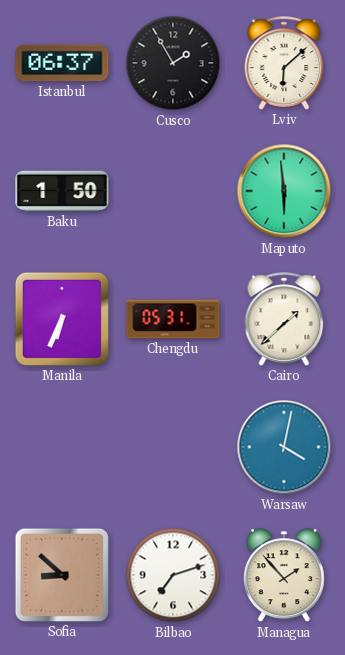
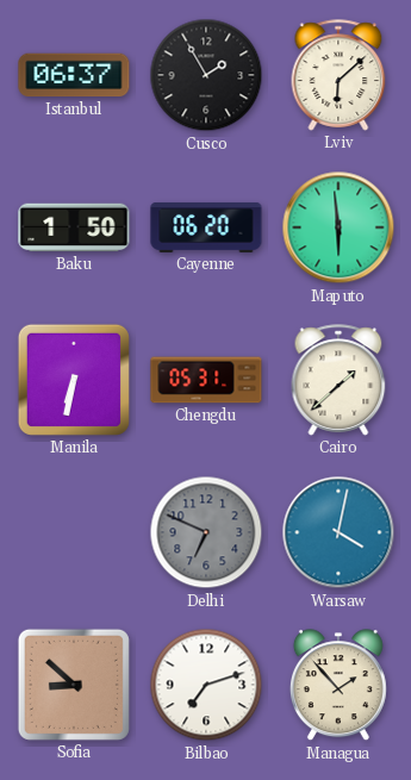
Cayenne: none -> 06:20 (206, 227)
Manila: 6:34 -> 6:32 (74, 380)
Delhi: none -> 6:49 (206, 532)
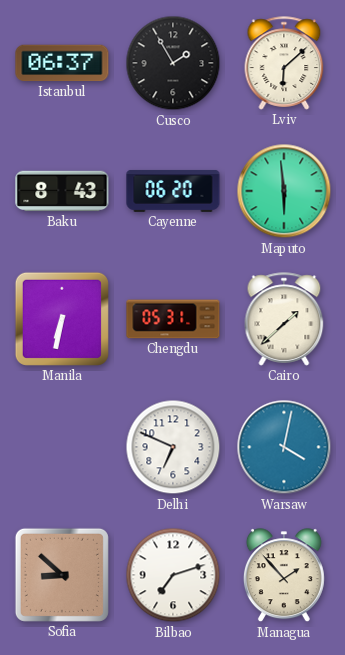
Baku: 1:50 -> 8:43 (62, 191)
Delhi dial: grey -> white (173, 447)
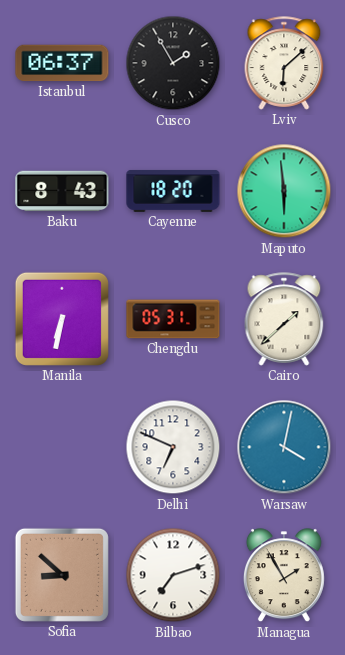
Cayenne: 06:20 -> 18:20 (173, 191)
Managua: 1:53 -> 1:55 (284, 576)
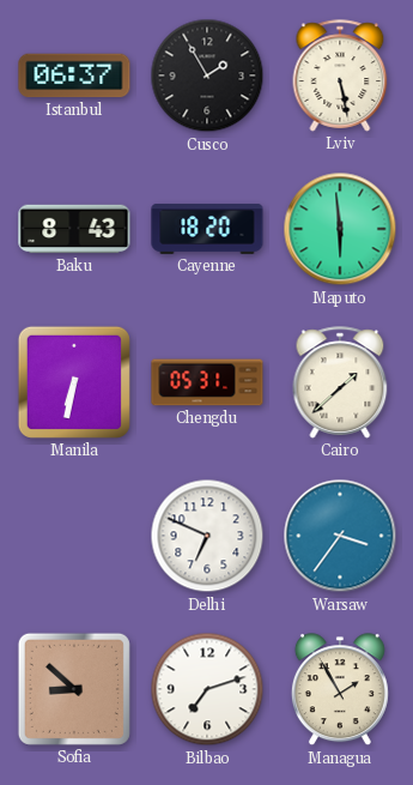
Lviv: 6:08 -> 5:28 (340, 76)
Warsaw: 4:02 -> 3:36 (340, 536)
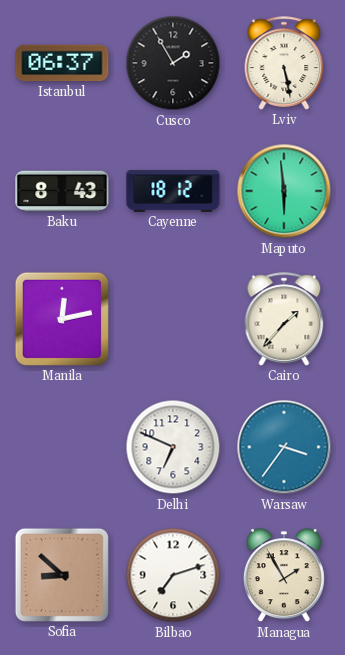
Cayenne: 18:20 -> 18:12 (173, 191)
Manila: 6:32 -> 12:13 (62, 319)
Chengdu: 05:31 -> none (207, 382)
Cairo: 1:38 -> 1:37 (284, 319)
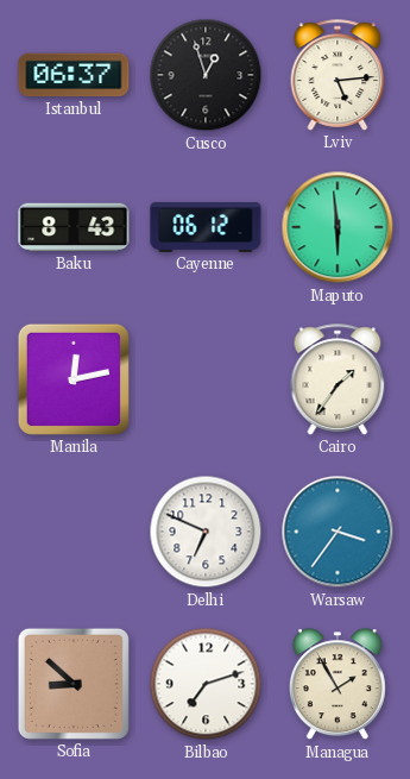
Cusco: 1:55 -> 12:57 (206, 75)
Lviv: 5:28 -> 5:14 (338, 75)
Cayenne: 18:12 -> 06:12 (206, 227)
Cairo: 1:37 -> 1:36 (338, 379)
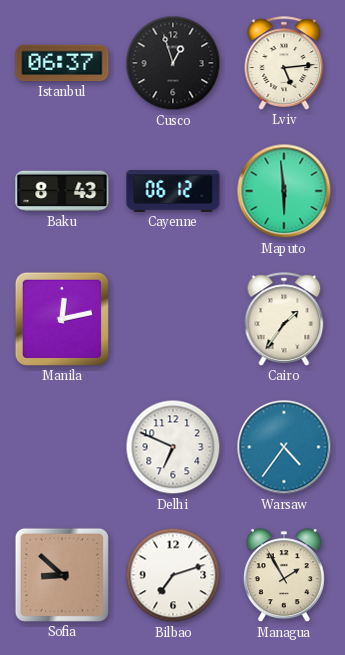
Warsaw: 3:36 -> 4:36 (284, 447)
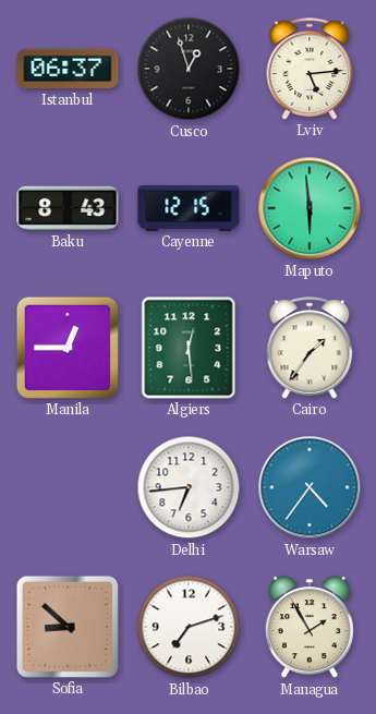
Cayenne: 06:12 -> 12:15 (189, 208)
Manila: 12:13 -> 12:45 (68, 348)
Algiers: none -> 12:29 (189, 348)
Delhi: 6:49 -> 6:44 (189, 487)
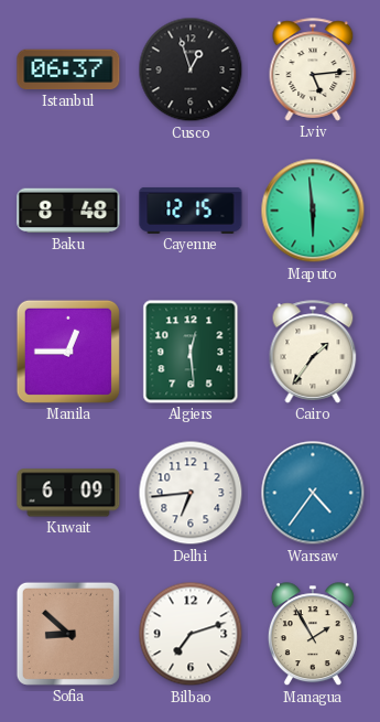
Baku: 8:43 -> 8:48 (68, 211)
Kuwait: none -> 6:09 (68, 493)
